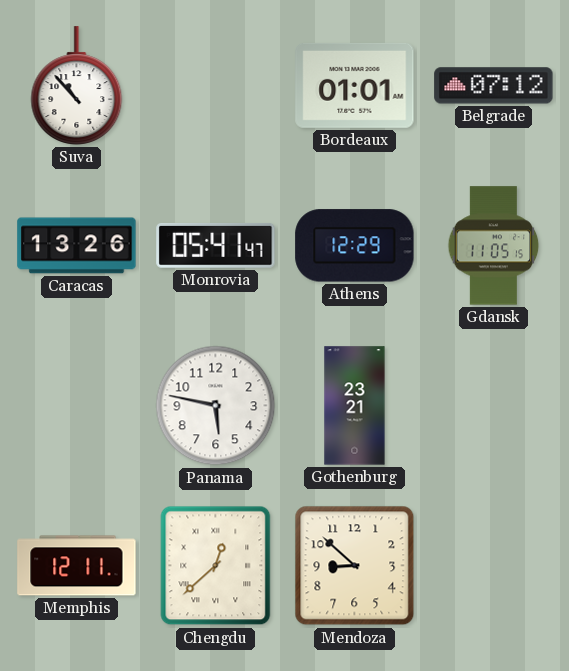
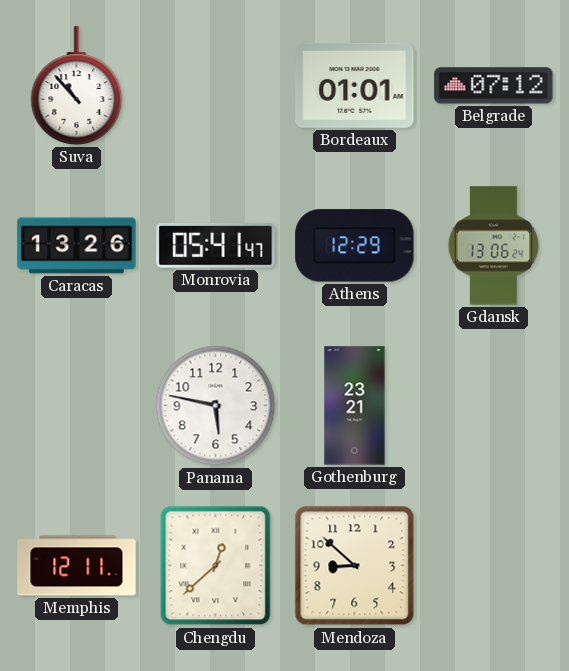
Gdansk: 11:05 -> 13:06 (494, 246)
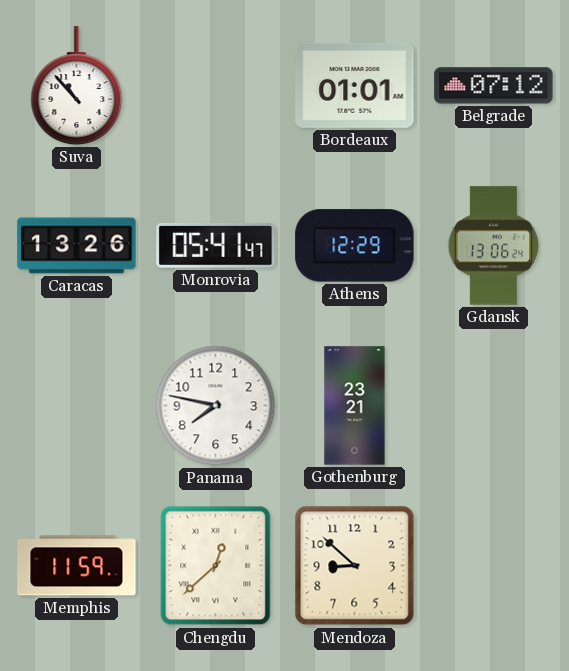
Panama: 5:47 -> 7:47 (216, 406)
Memphis: 12:11 -> 11:59 (77, 566)
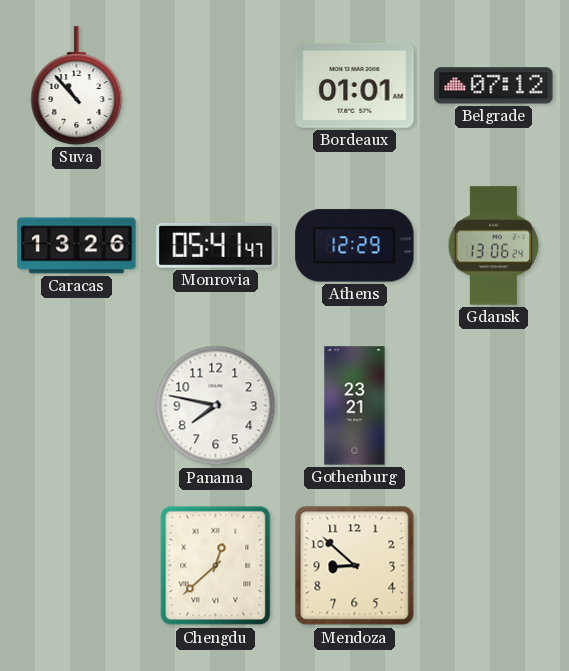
Memphis: 11:59 -> none (77, 566)
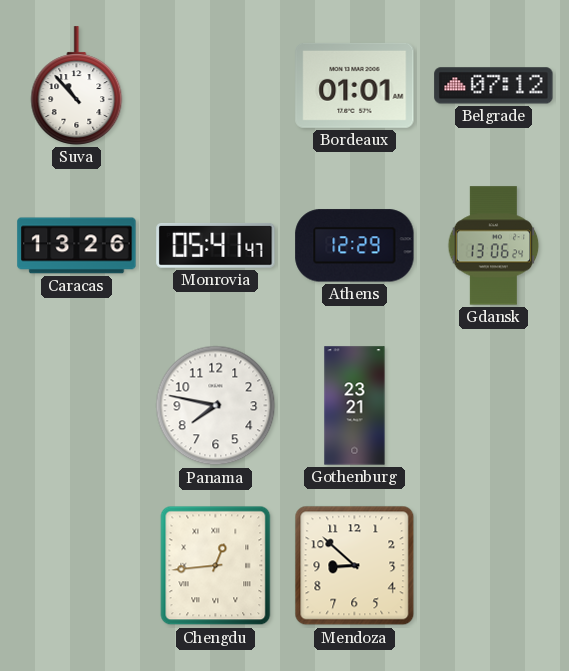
Chengdu: 12:38 -> 12:44 (216, 566)
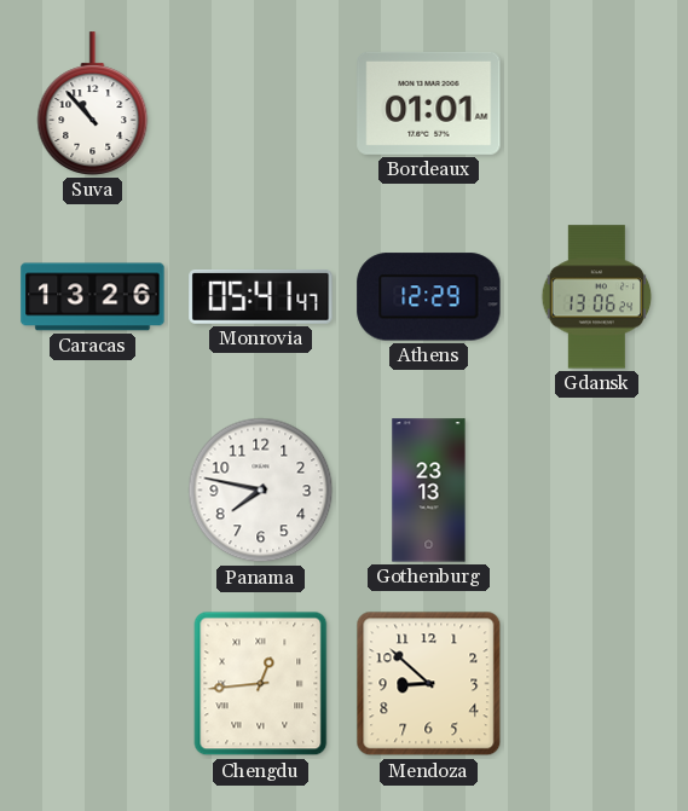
Belgrade: 07:12 -> none (494, 86)
Gothenburg: 23:21 -> 23:13 (429, 491)
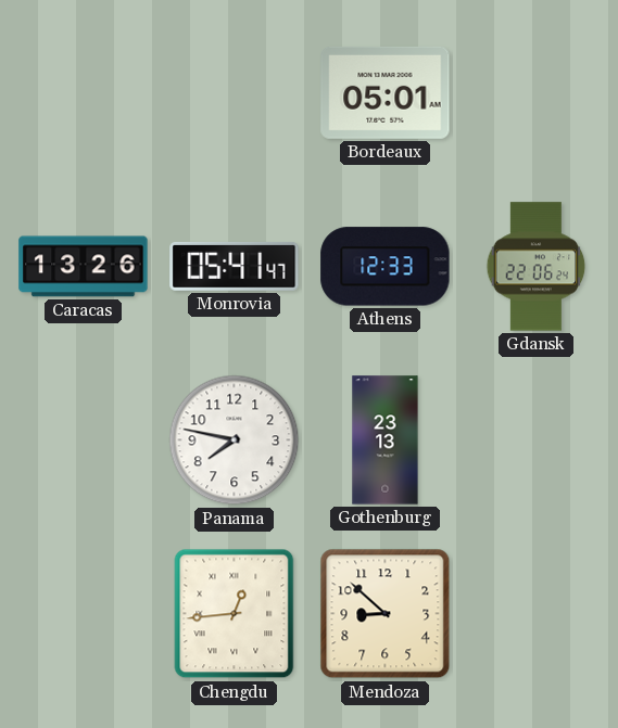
Suva: 10:53 -> none (93, 104)
Bordeaux: 01:01 -> 05:01 (386, 92)
Athens: 12:29 -> 12:33 (386, 267)
Gdansk: 13:06 -> 22:06 (537, 267)
